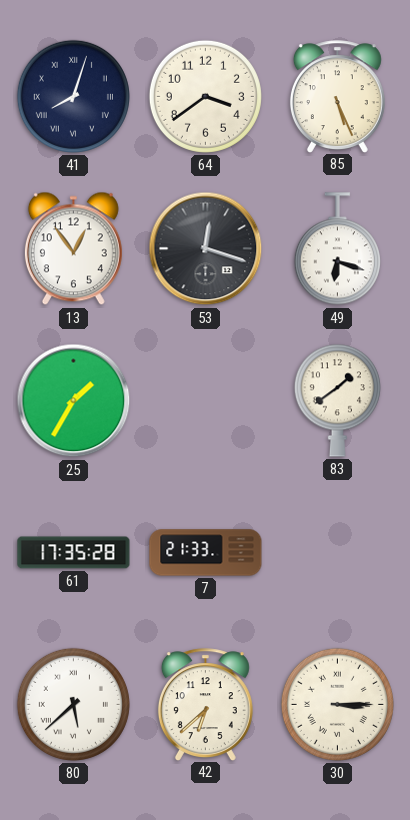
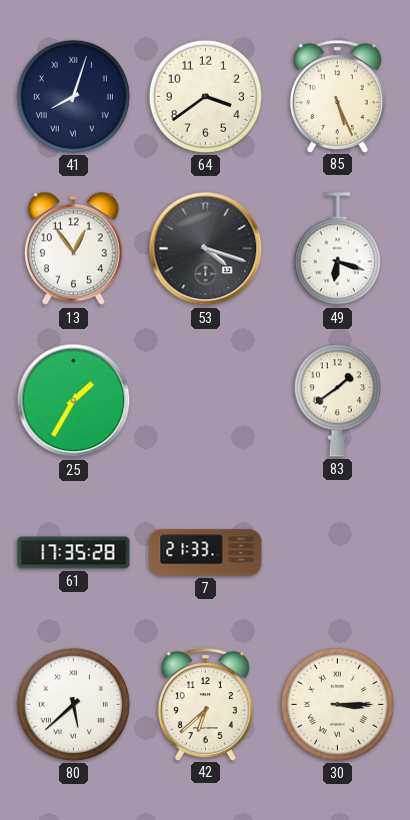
53: 12:18 -> 4:18 (206, 249)
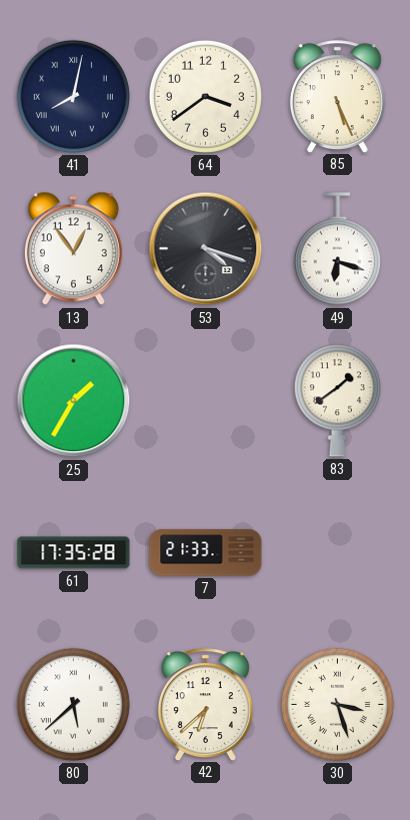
41: 8:03 -> 8:02 (73, 96)
30: 3:15 -> 3:27 (337, 704)
